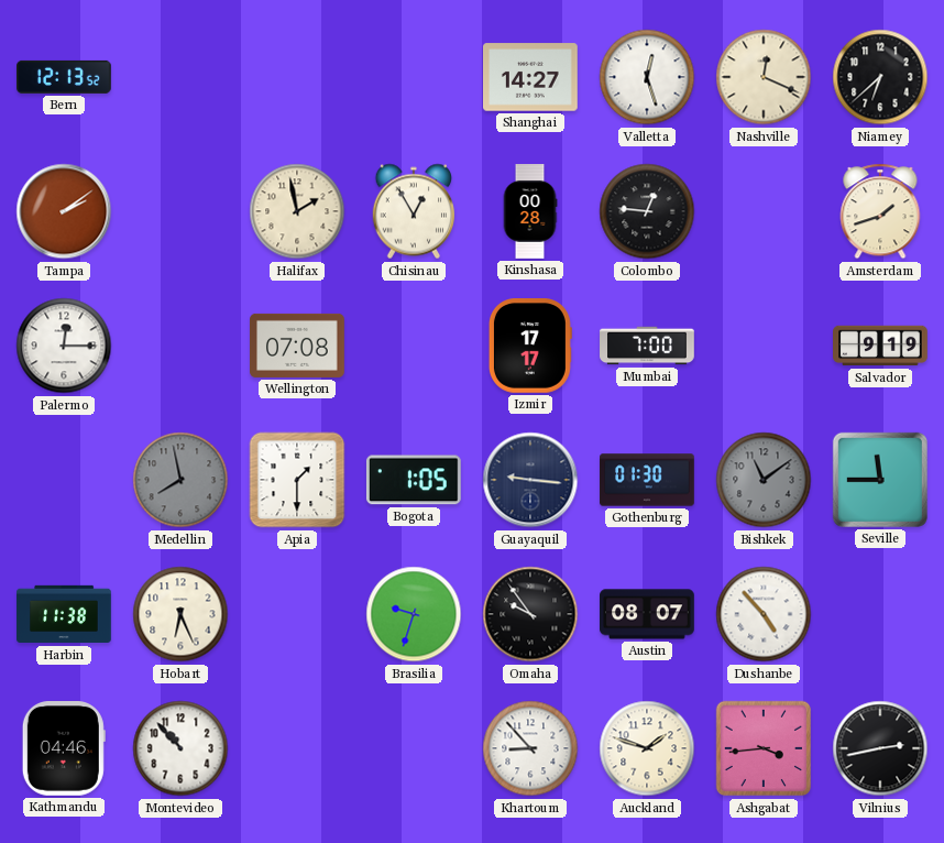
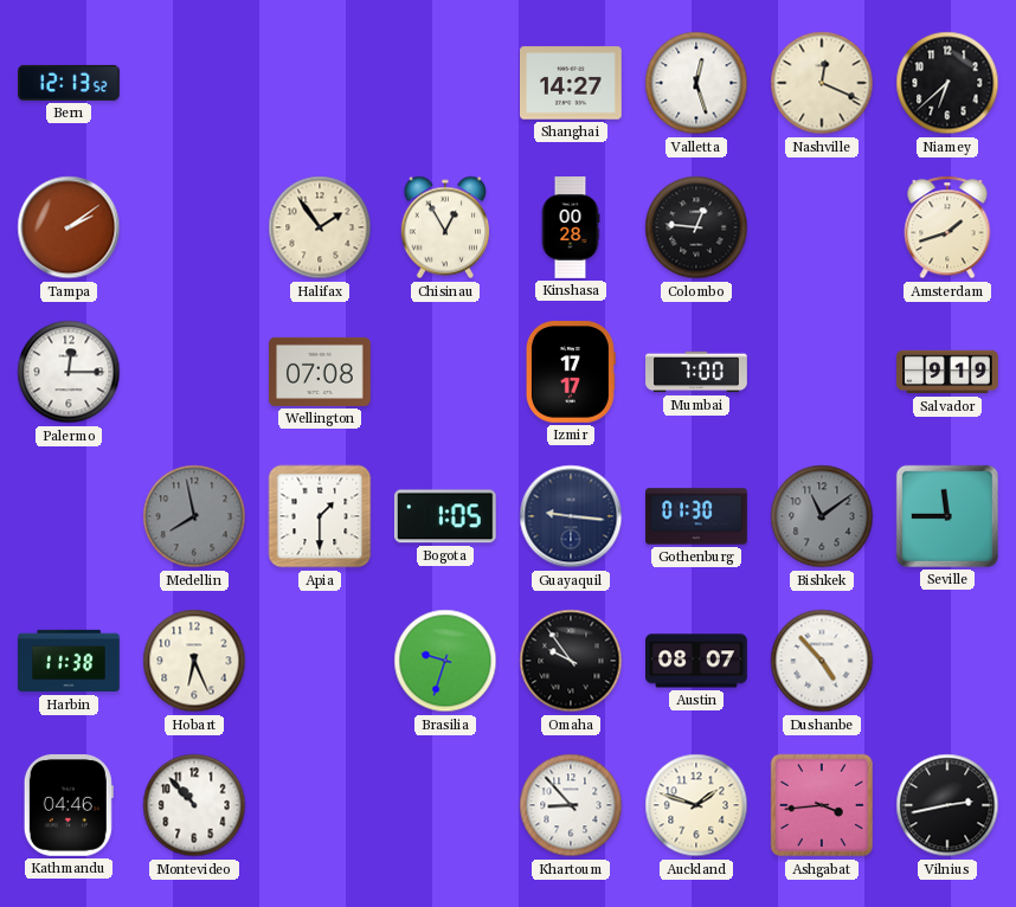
Halifax: 1:58 -> 1:54 (320, 227)
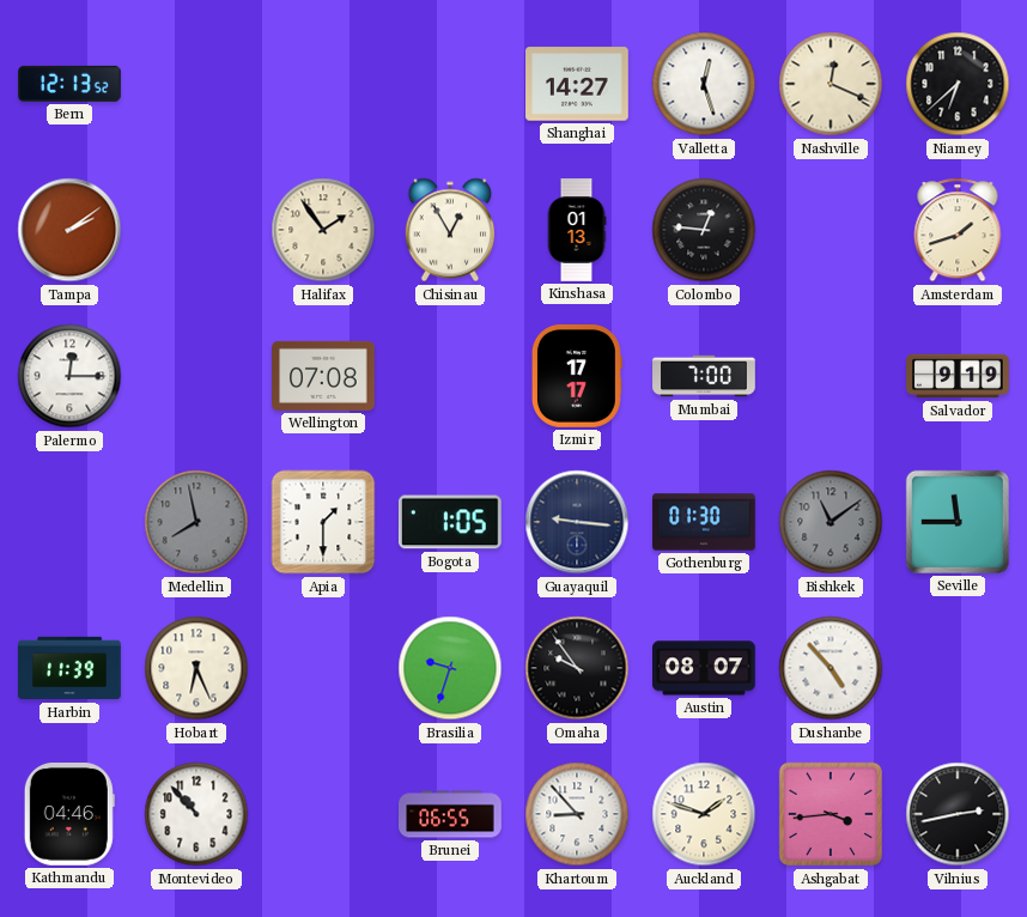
Kinshasa: 00:28 -> 01:13 (577, 230)
Harbin: 11:38 -> 11:39 (69, 668)
Brunei: none -> 06:55 (450, 814)
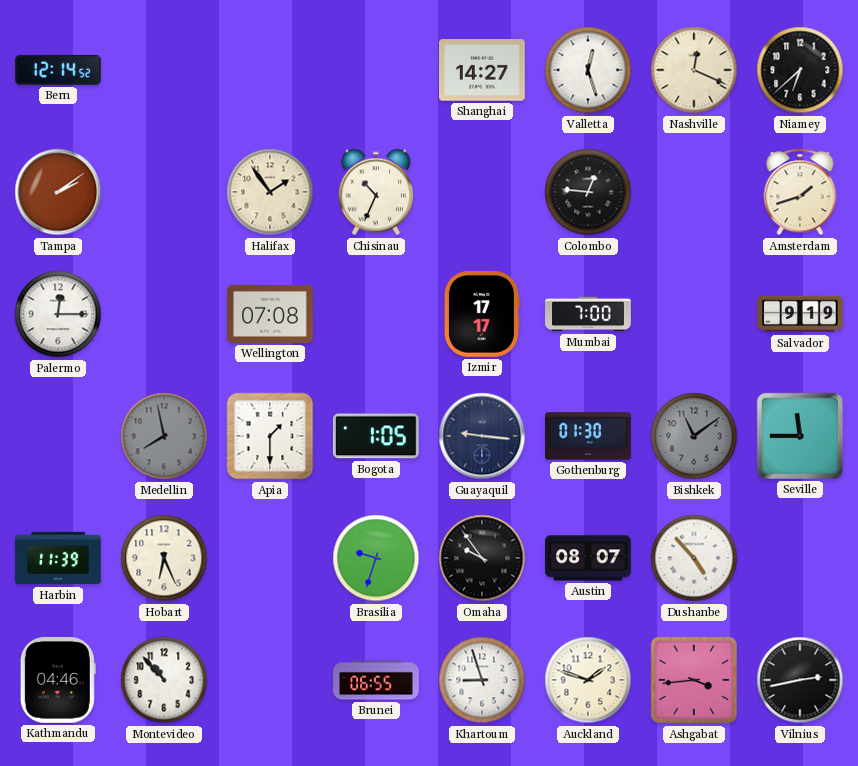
Bern: 12:13 -> 12:14 (59, 70)
Chisinau: 12:55 -> 10:34 (375, 192)
Kinshasa: 01:13 -> none (577, 230)
Khartoum: 8:53 -> 8:57 (482, 680)
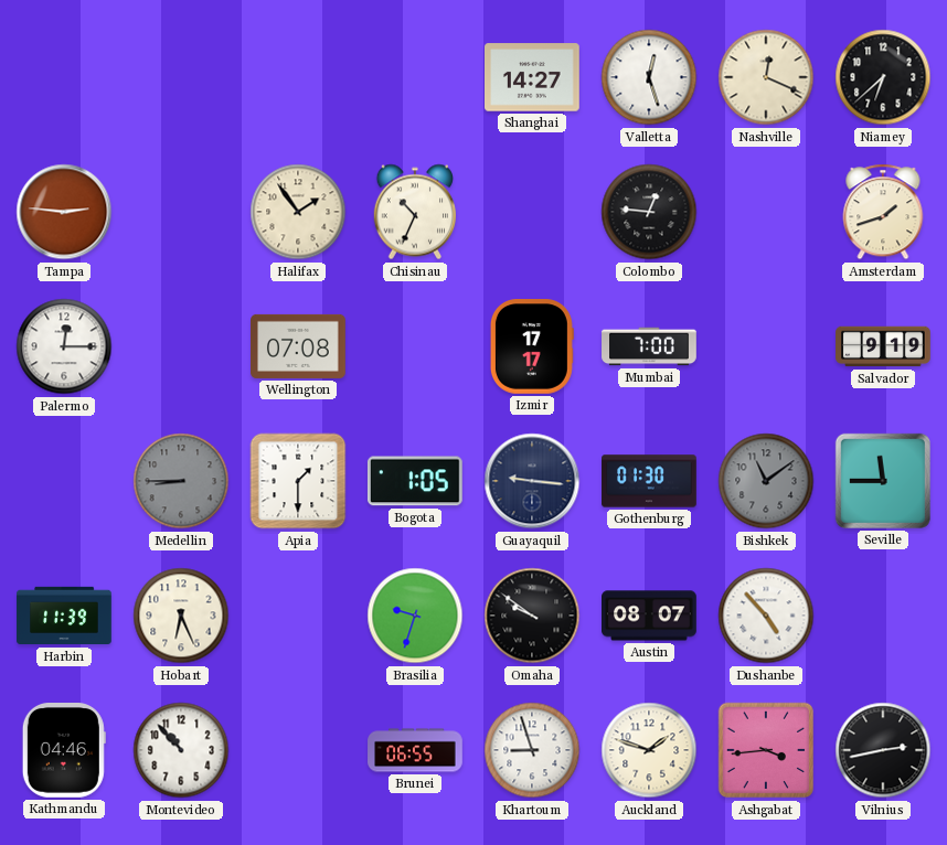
Bern: 12:14 -> none (59, 70)
Tampa: 2:09 -> 2:46 (64, 212)
Medellin: 7:58 -> 8:45 (181, 481)
Omaha: 9:54 -> 9:51 (532, 616)
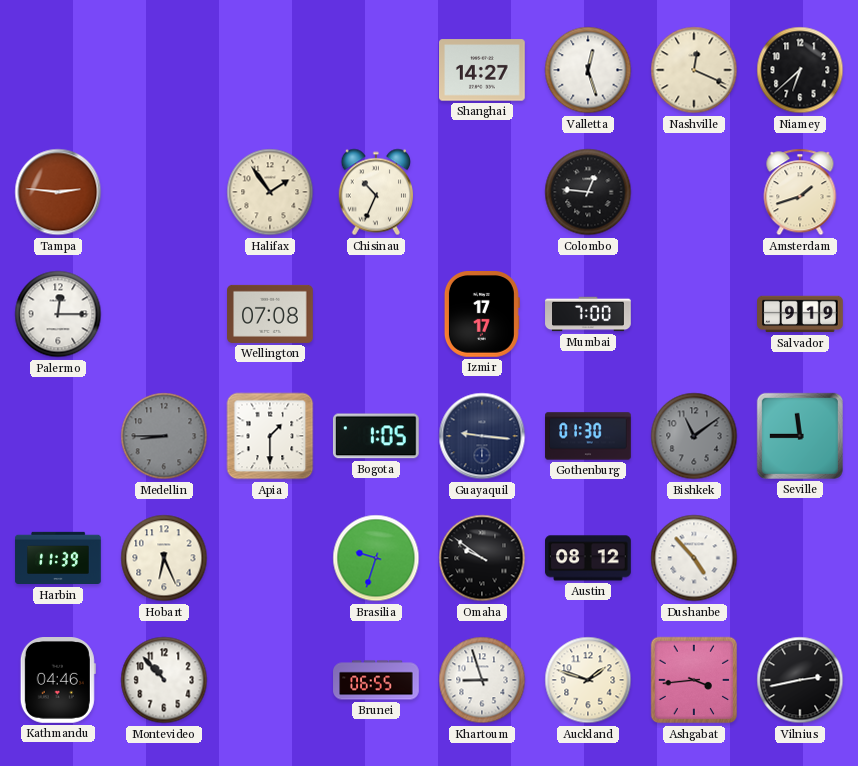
Austin: 08:07 -> 08:12 (588, 558)
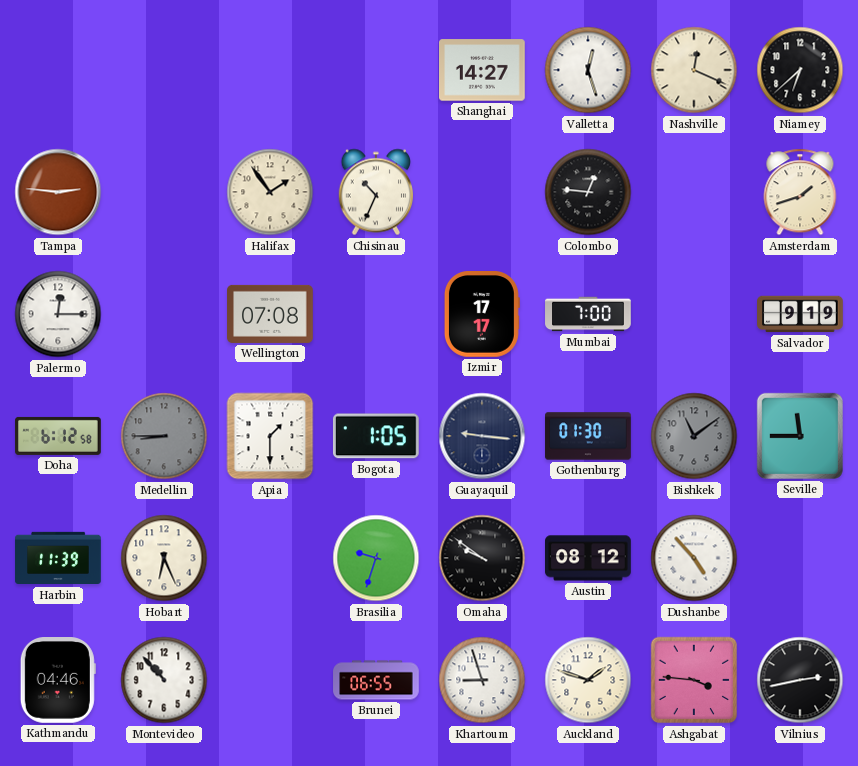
Doha: none -> 6:12 (58, 436)
Ashgabat: 3:44 -> 3:46 (694, 680)
